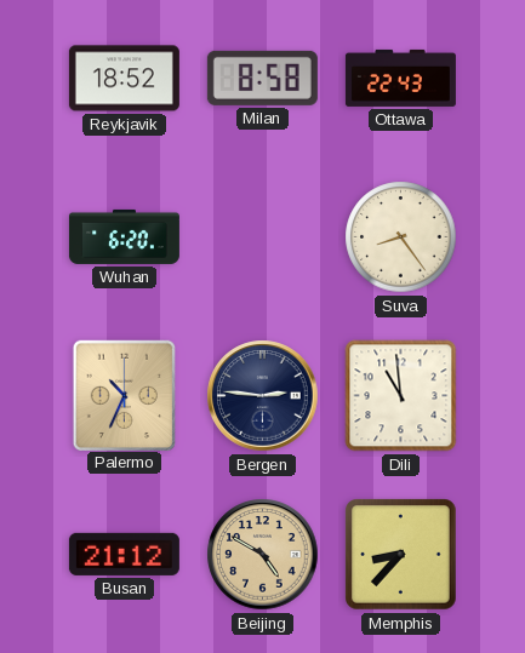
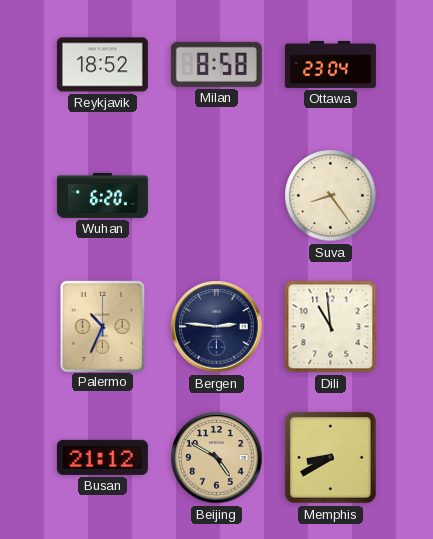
Ottawa: 22:43 -> 23:04 (330, 64)
Memphis: 8:37 -> 8:40 (331, 458)
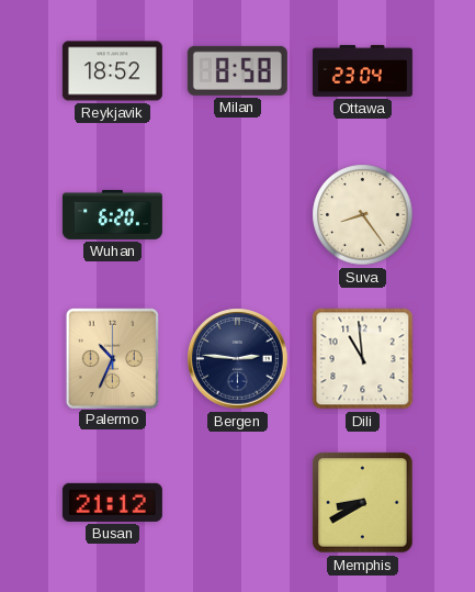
Beijing: 4:50 -> none (217, 458)
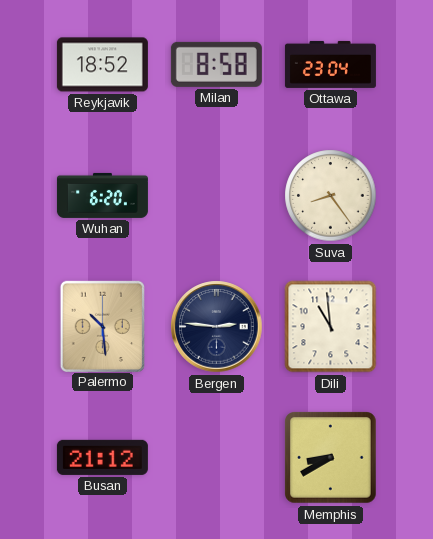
Palermo: 10:34 -> 10:29 (102, 326)
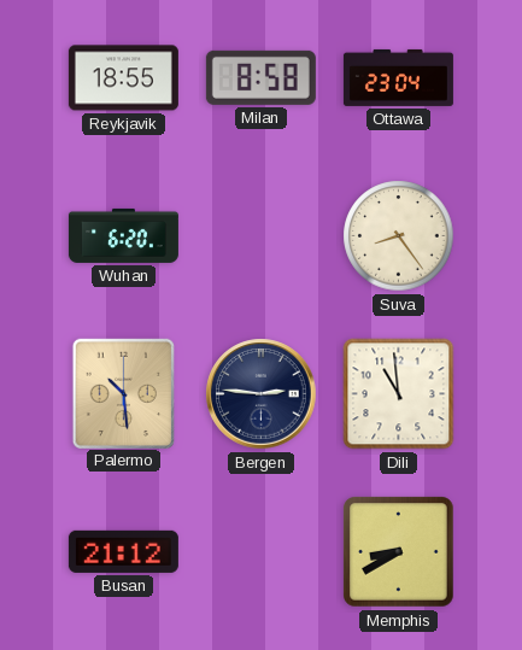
Reykjavik: 18:52 -> 18:55 (123, 78)
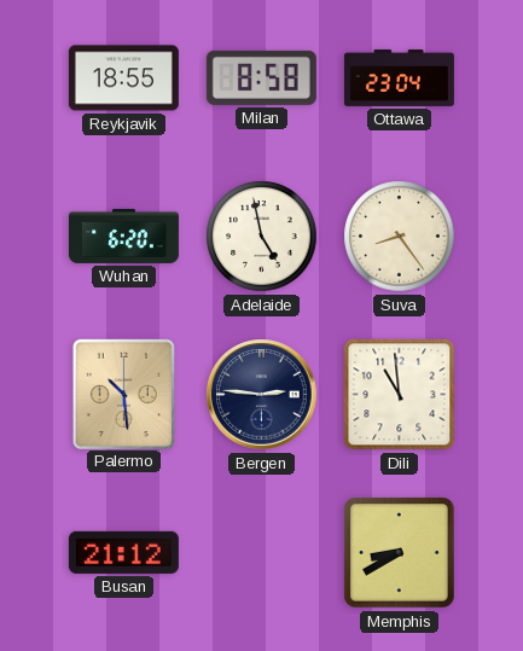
Adelaide: none -> 4:58 (262, 237)
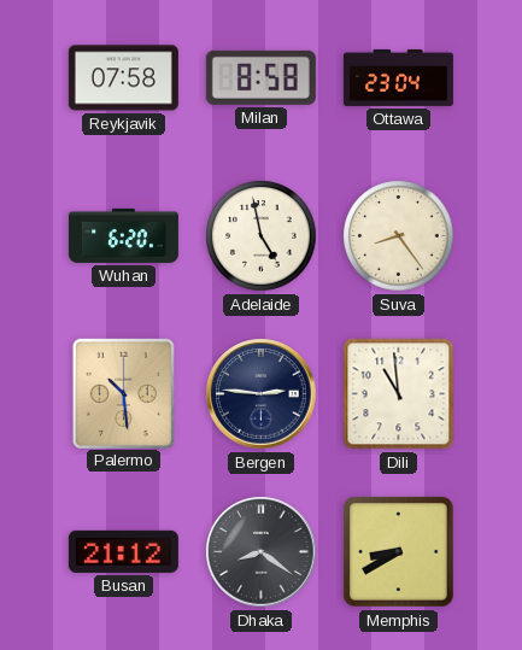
Reykjavik: 18:55 -> 07:58 (123, 78)
Dhaka: none -> 8:21 (262, 552)
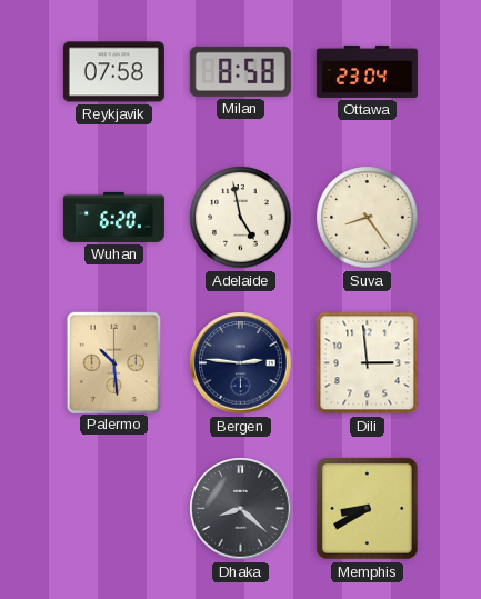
Dili: 10:59 -> 2:59 (368, 363)
Busan: 21:12 -> none (123, 551)
Dhaka: 8:21 -> 8:22 (241, 509)
